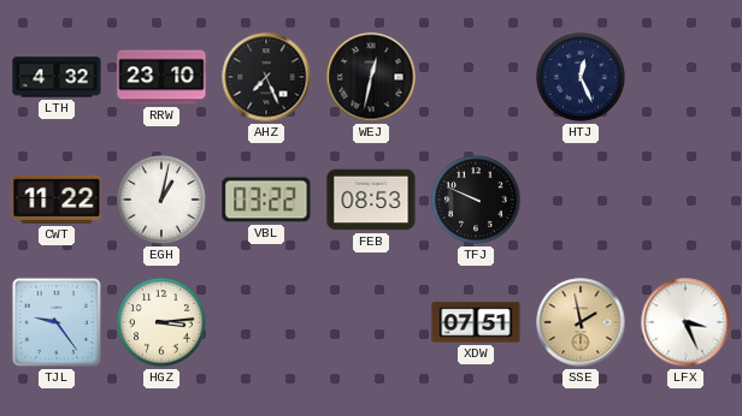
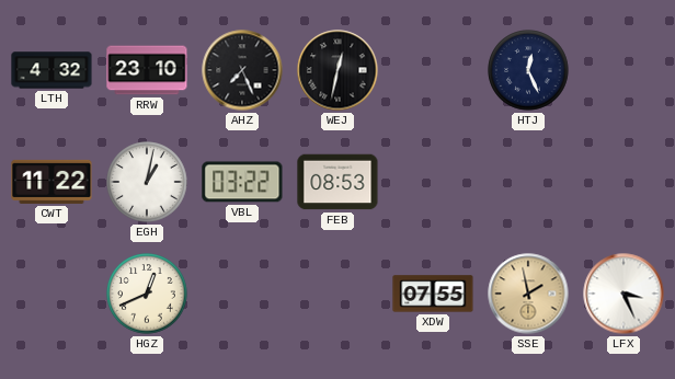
TFJ: 9:49 -> none (476, 200)
TJL: 9:24 -> none (57, 322)
HGZ: 3:14 -> 12:41 (147, 294)
XDW: 07:51 -> 07:55 (433, 294)
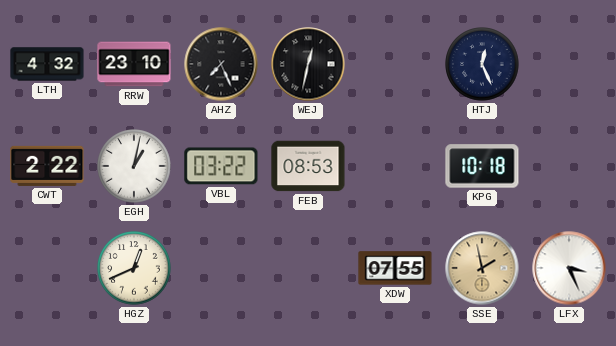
CWT: 11:22 -> 2:22 (47, 166)
KPG: none -> 10:18 (482, 166)
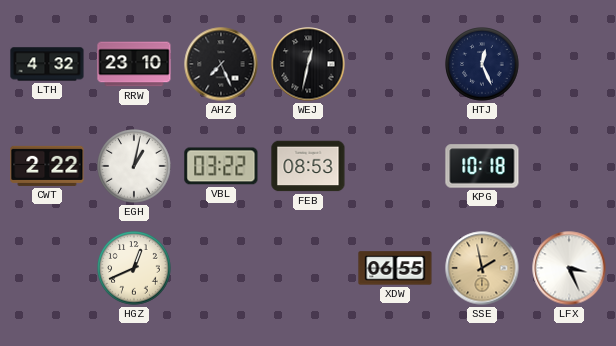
XDW: 07:55 -> 06:55 (395, 268)
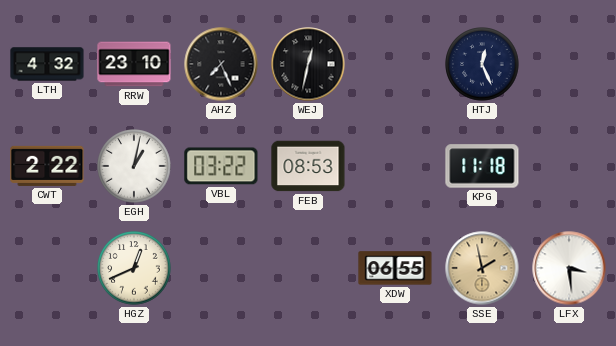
KPG: 10:18 -> 11:18 (482, 166)
LFX: 3:26 -> 3:29 (569, 268)
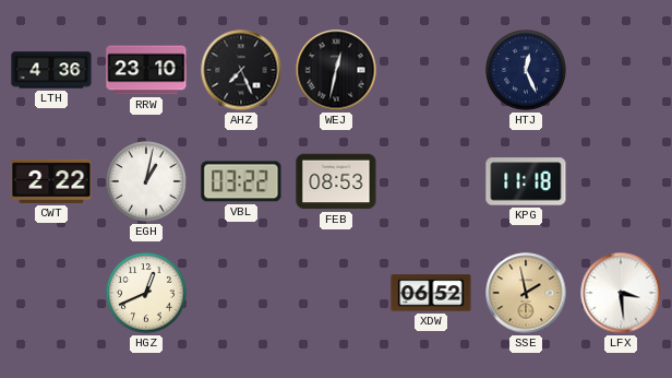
LTH: 4:32 -> 4:36 (51, 70)
XDW: 06:55 -> 06:52 (431, 293)
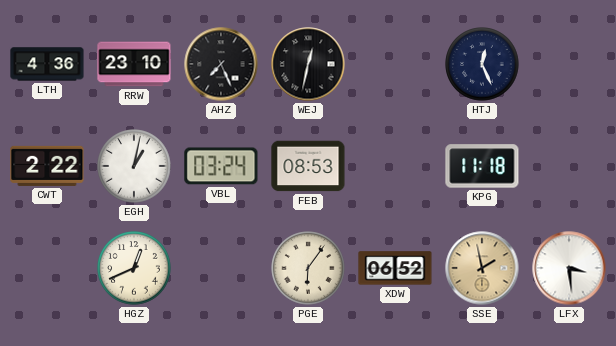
VBL: 03:22 -> 03:24 (221, 166)
PGE: none -> 6:06 (308, 268)
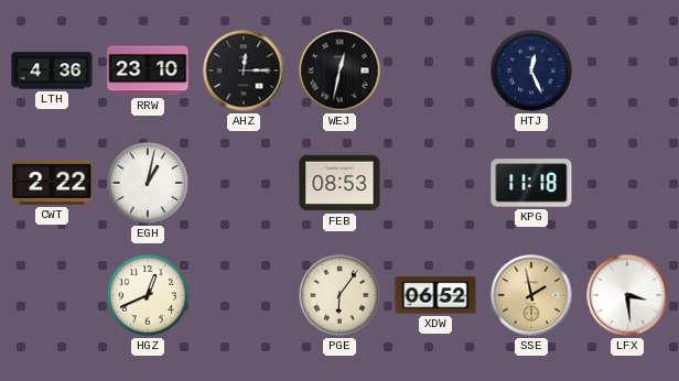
AHZ: 7:26 -> 12:15 (244, 70)
VBL: 03:24 -> none (221, 166)
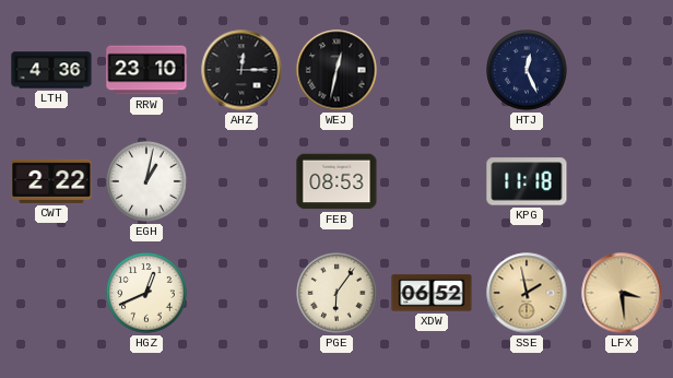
LFX dial: white -> champagne (622, 293)
